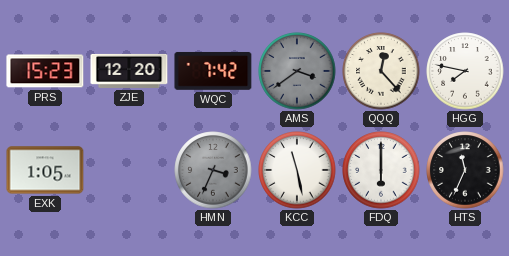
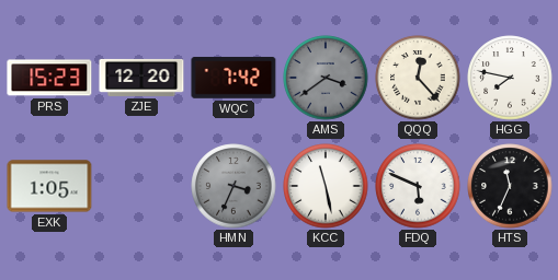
FDQ: 6:00 -> 5:49 (418, 186)
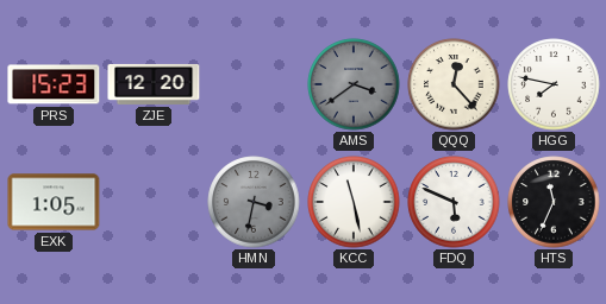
WQC: 7:42 -> none (234, 78)
HMN: 3:34 -> 3:32 (254, 202)
